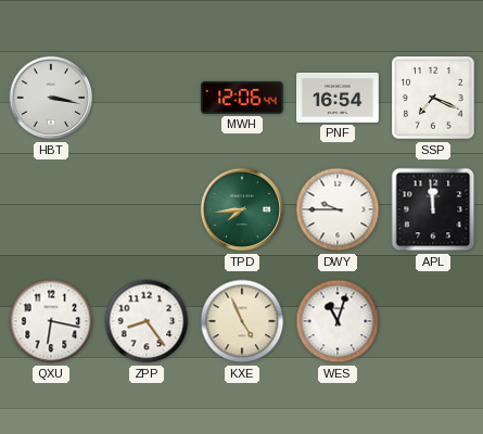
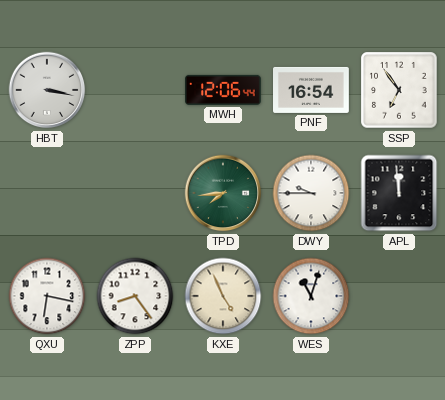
SSP: 7:19 -> 6:54 (399, 90)
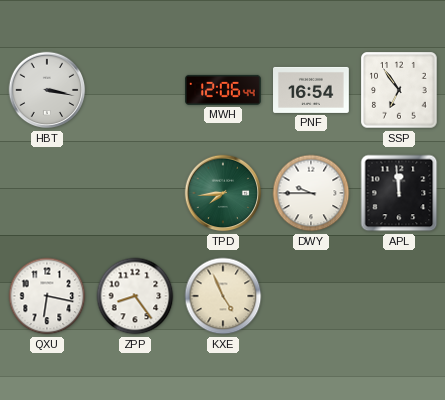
WES: 11:03 -> none (311, 296)
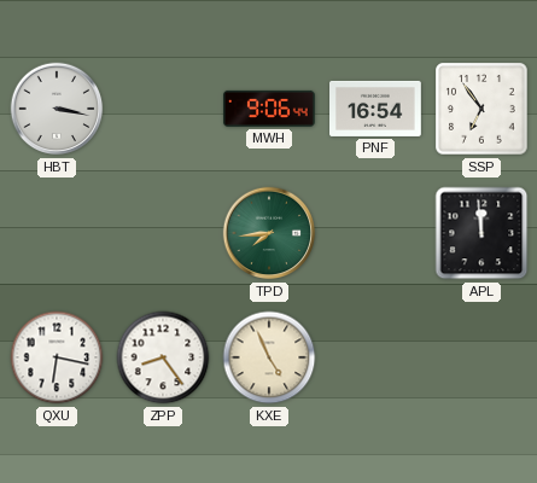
MWH: 12:06 -> 9:06 (270, 109)
DWY: 9:45 -> none (311, 193)
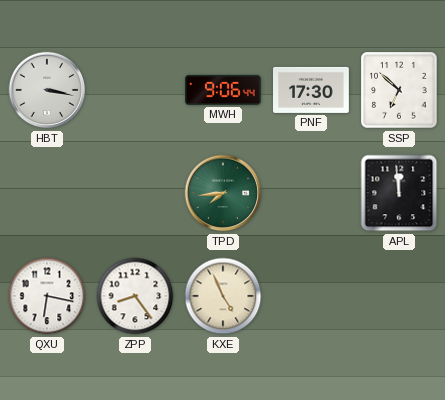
PNF: 16:54 -> 17:30 (312, 90)
SSP: 6:54 -> 6:52 (399, 90)
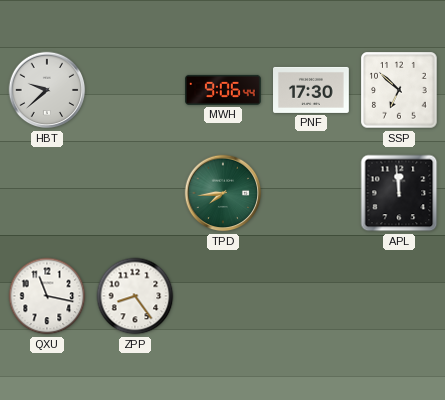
HBT: 3:17 -> 9:38 (47, 90)
QXU: 6:17 -> 11:17 (47, 296)
KXE: 4:56 -> none (223, 296)
